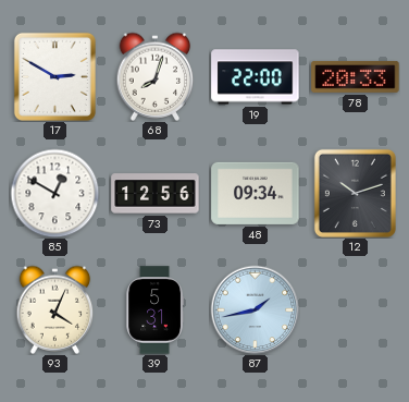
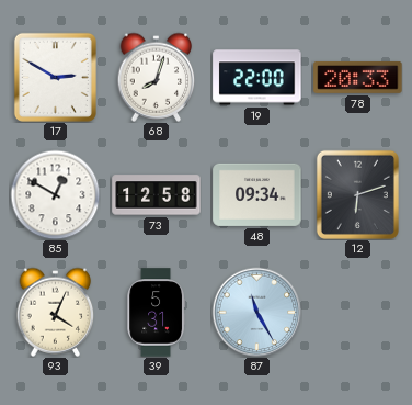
73: 12:56 -> 12:58 (157, 195)
12: 10:12 -> 6:12 (357, 194)
87: 1:43 -> 11:25 (256, 312)
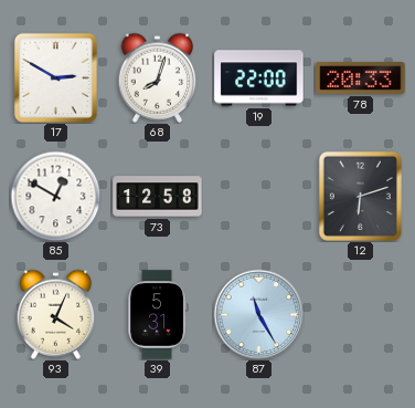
48: 09:34 -> none (257, 194)
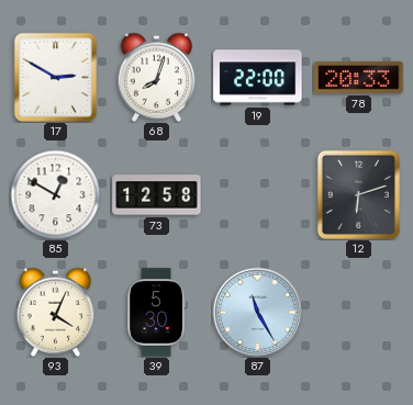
39: 5:31 -> 5:30 (156, 313)
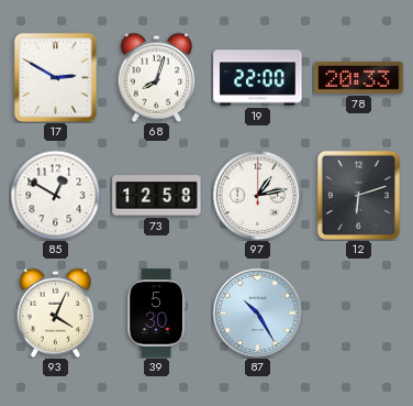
97: none -> 1:13 (257, 195)
87: 11:25 -> 10:25 (257, 312)
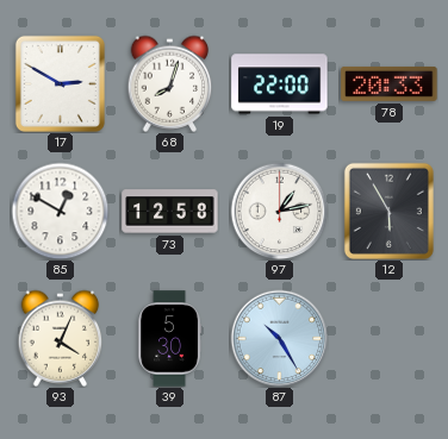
12: 6:12 -> 5:55 (388, 211)
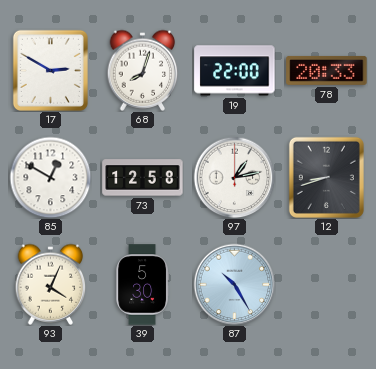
12: 5:55 -> 8:42 (326, 177)
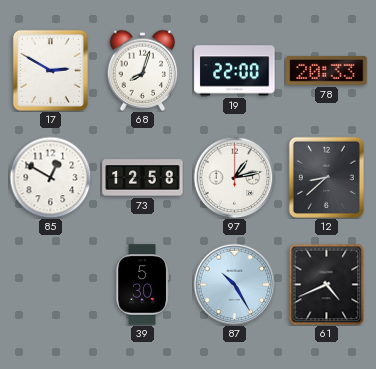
12: 8:42 -> 8:38 (326, 177)
93: 4:04 -> none (51, 284)
61: none -> 4:41 (327, 284)
